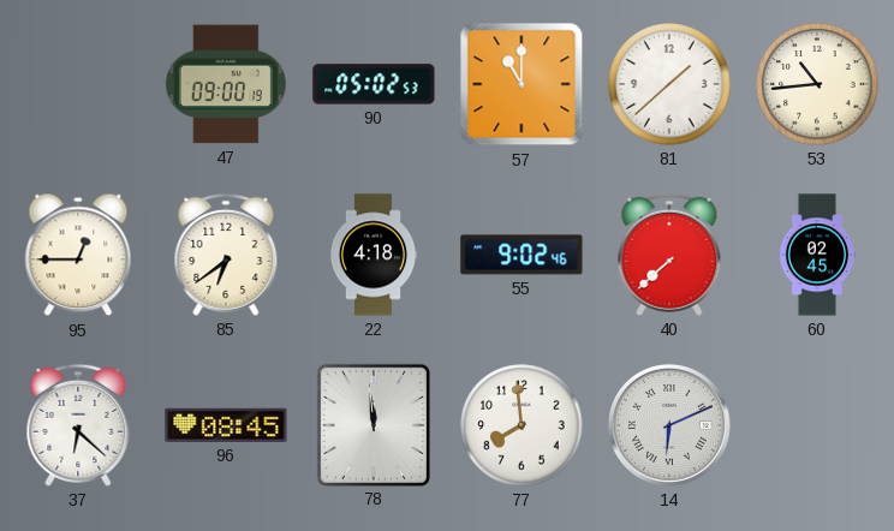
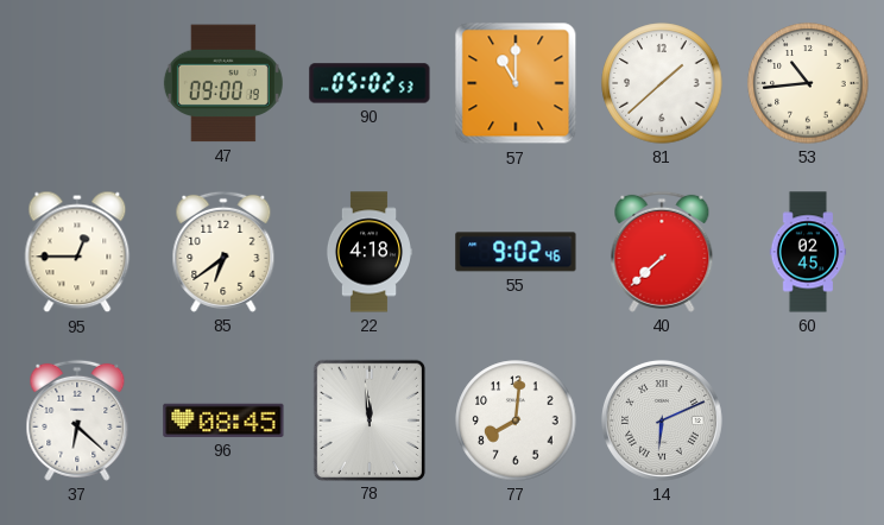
77: 7:59 -> 8:01 (516, 420)
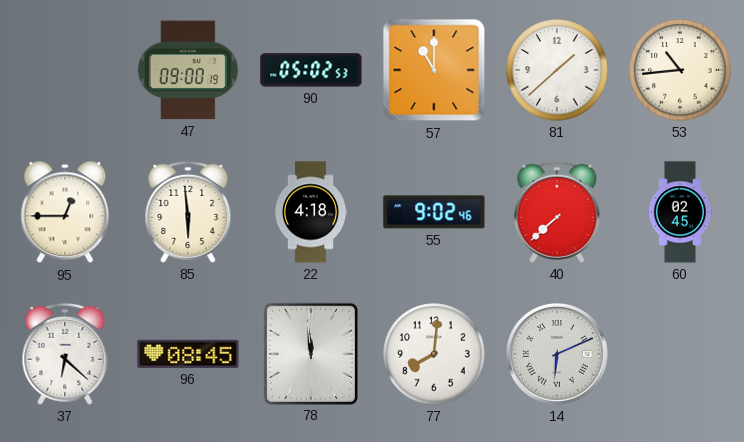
85: 6:39 -> 5:59 (188, 212)
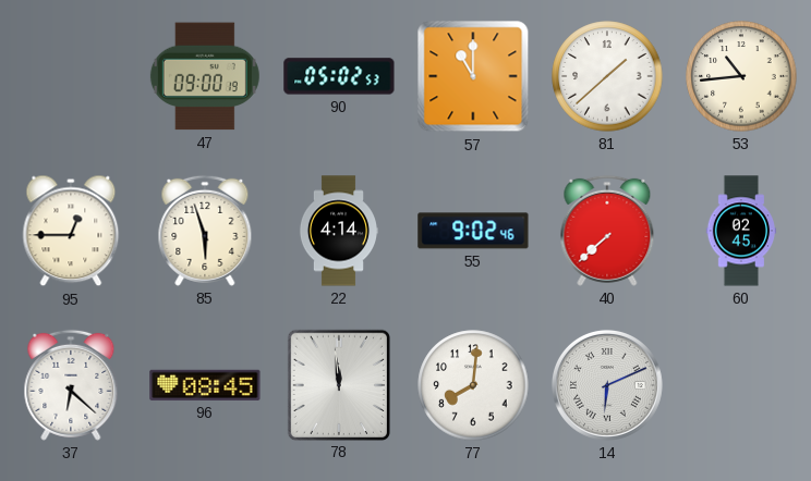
85: 5:59 -> 5:57 (205, 231)
22: 4:18 -> 4:14 (338, 231)
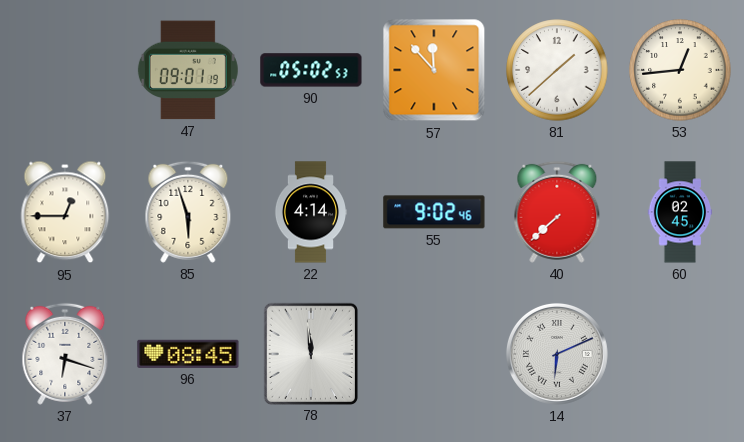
47: 09:00 -> 09:01 (188, 70)
57: 11:00 -> 11:53 (434, 70)
53: 10:44 -> 12:44 (680, 70)
37: 6:22 -> 6:18 (65, 354)
77: 8:01 -> none (473, 385)
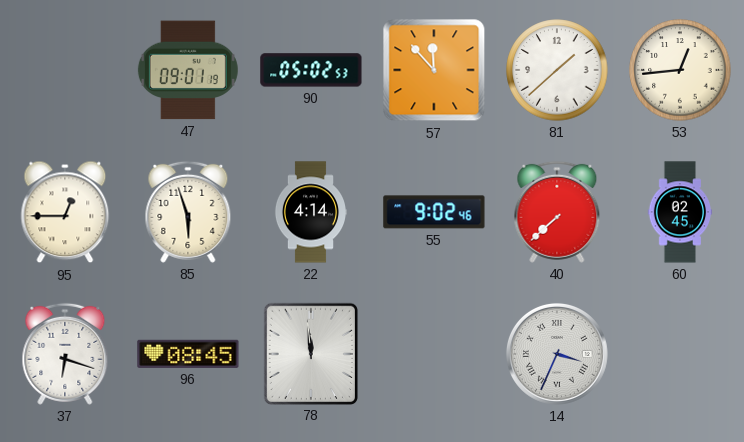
14: 6:11 -> 3:34 (557, 354)
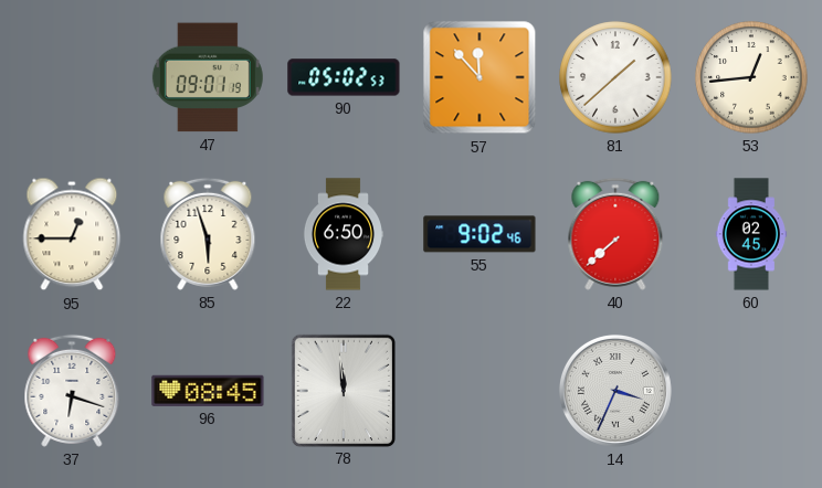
22: 4:14 -> 6:50 (342, 234)
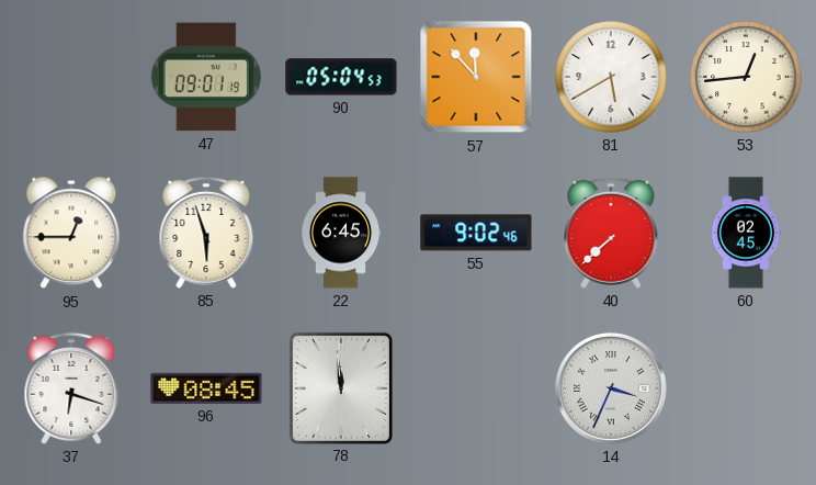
90: 05:02 -> 05:04 (341, 77)
81: 1:38 -> 5:40 (611, 77)
22: 6:50 -> 6:45 (340, 233)
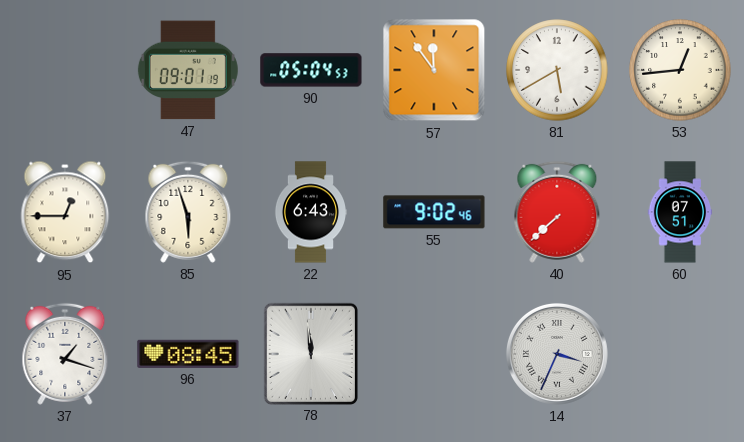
57: 11:53 -> 11:54 (434, 70)
22: 6:45 -> 6:43 (310, 212)
60: 02:45 -> 07:51 (680, 212)
37: 6:18 -> 1:18 (65, 354)
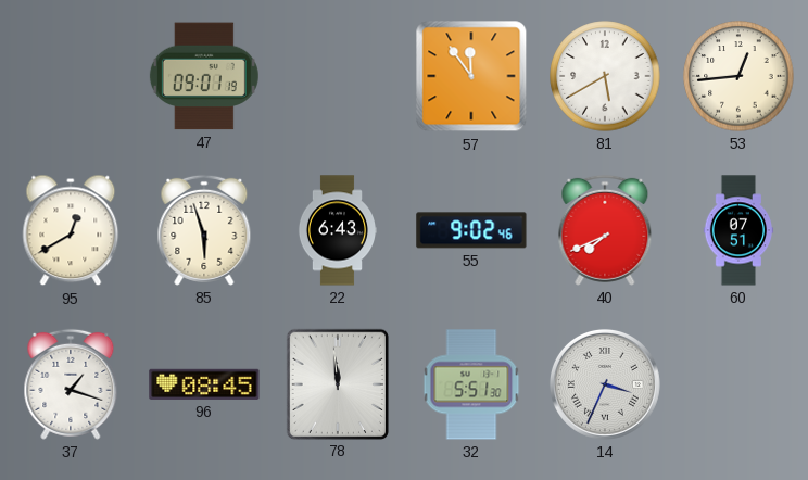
90: 05:04 -> none (311, 70)
95: 12:45 -> 12:40 (71, 230)
40: 7:38 -> 7:41 (605, 230)
32: none -> 5:51 (471, 384)
